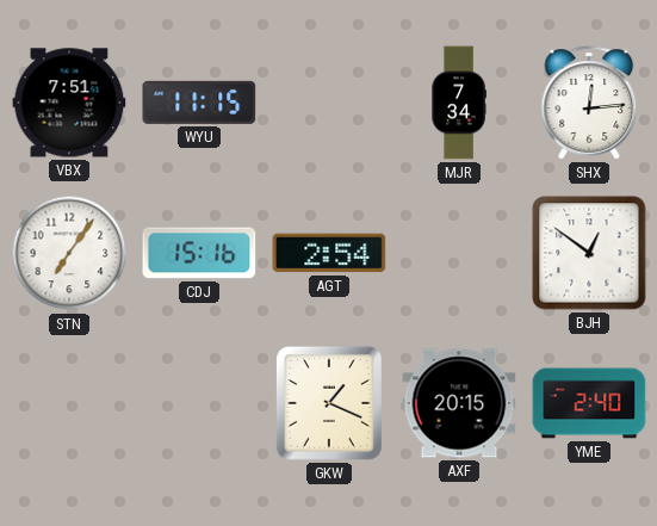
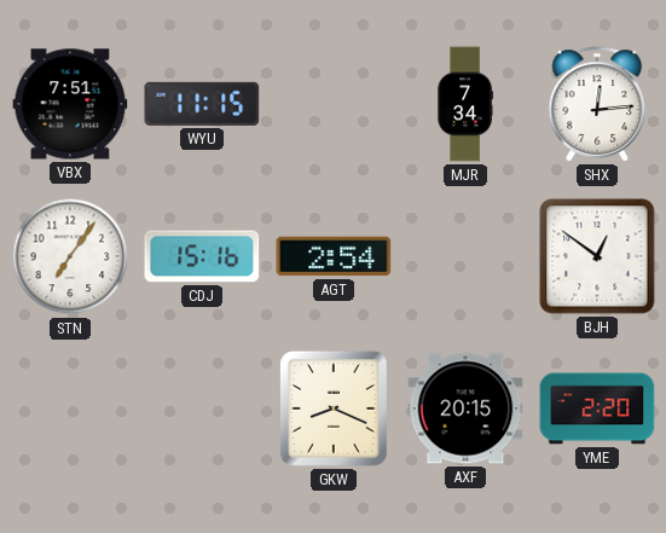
GKW: 1:19 -> 8:19 (334, 409)
YME: 2:40 -> 2:20 (597, 409)
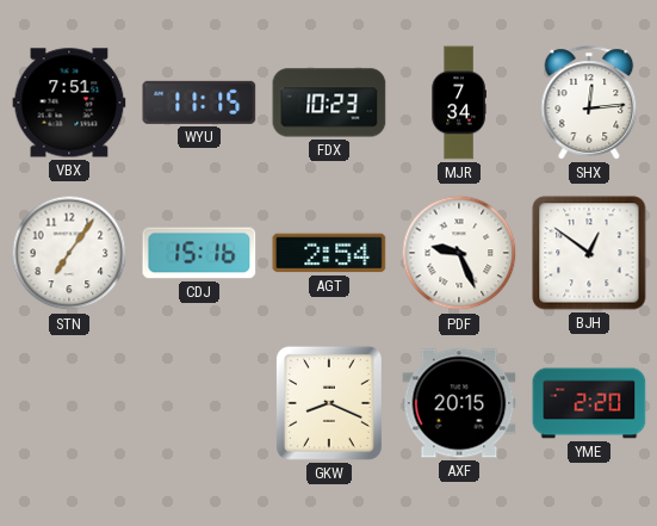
FDX: none -> 10:23 (329, 103)
PDF: none -> 9:26 (459, 253)
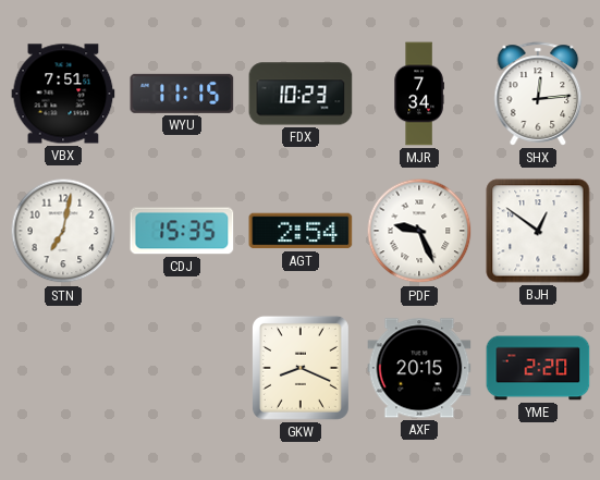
STN: 7:06 -> 7:02 (63, 231)
CDJ: 15:16 -> 15:35 (182, 231)
